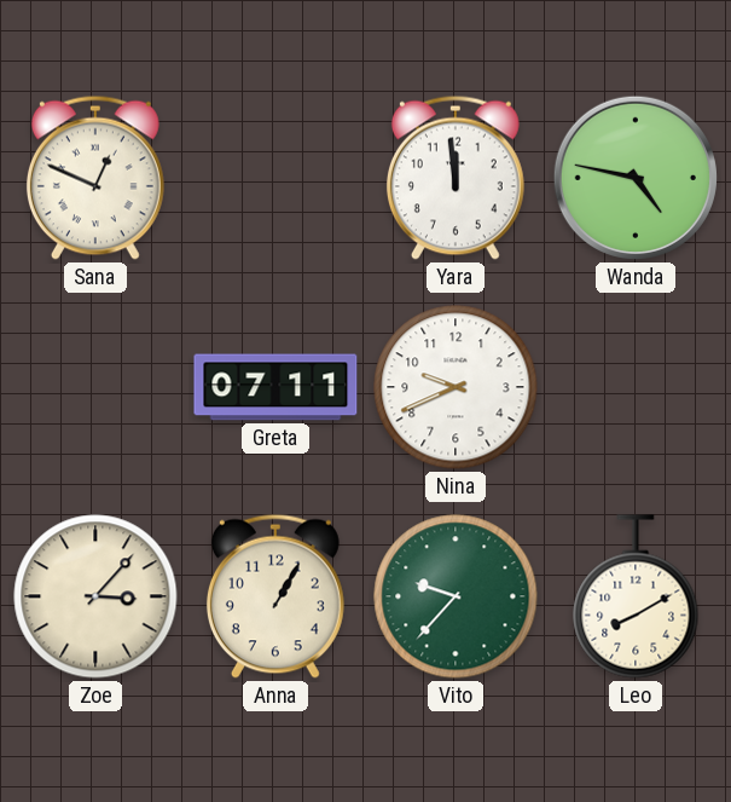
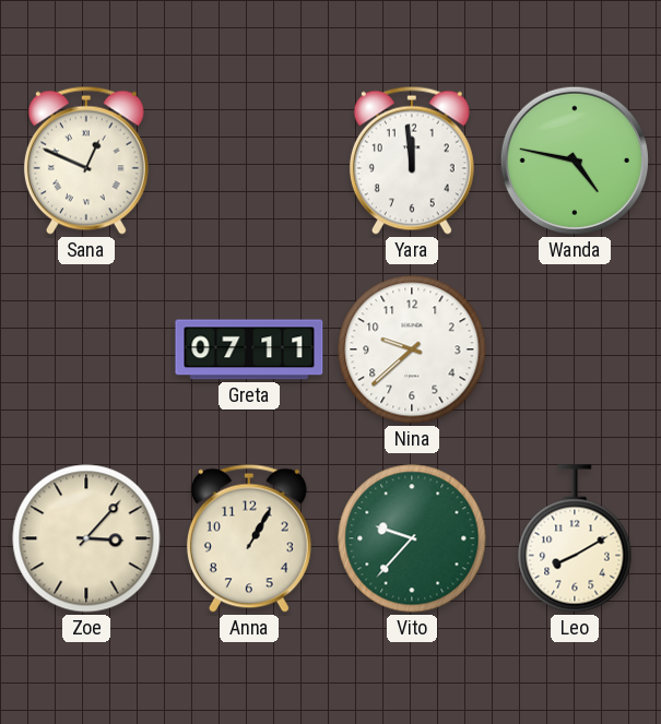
Nina: 9:41 -> 9:38 (412, 349)
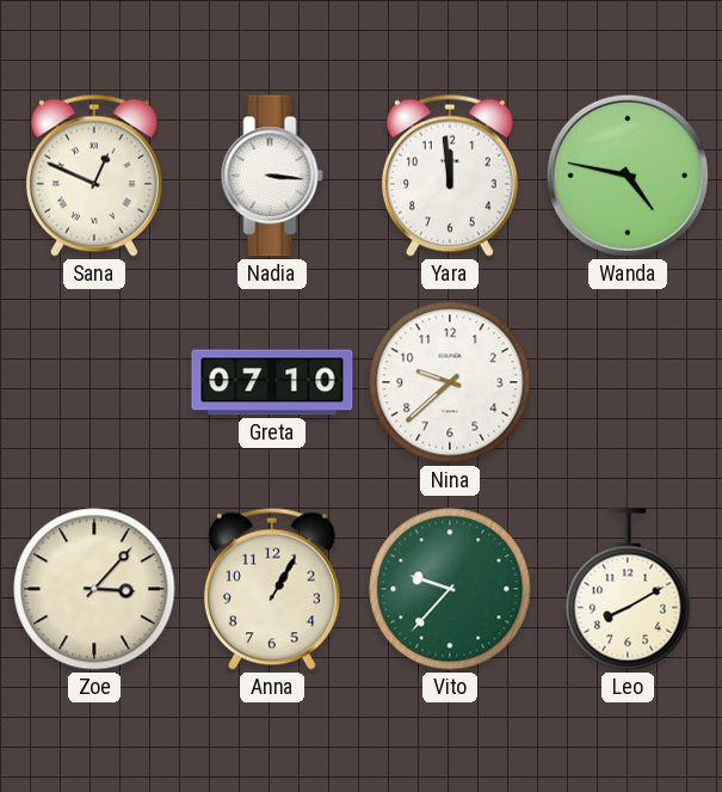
Nadia: none -> 3:16 (272, 176)
Greta: 07:11 -> 07:10 (272, 382)
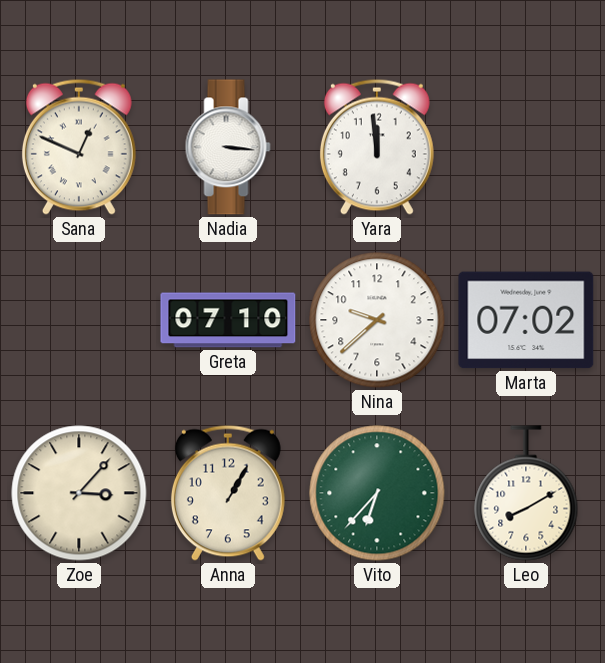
Wanda: 4:47 -> none (628, 176)
Marta: none -> 07:02 (526, 320)
Vito: 9:37 -> 6:37 (377, 493)
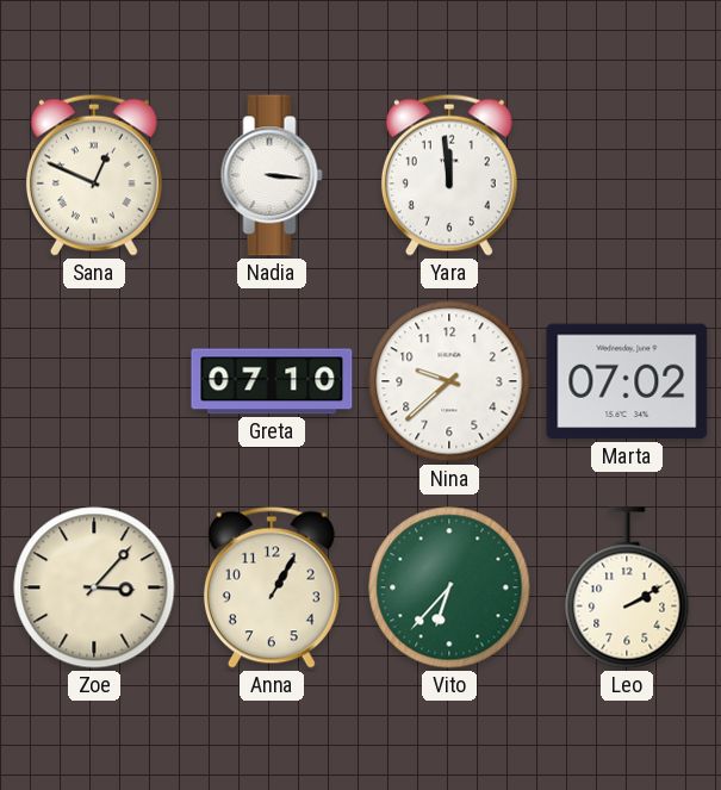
Leo: 8:10 -> 2:10 (627, 587)
